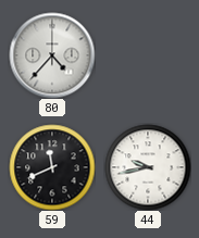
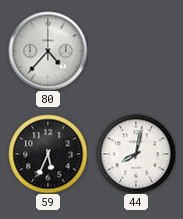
59: 11:41 -> 5:34 (48, 154)
44: 9:43 -> 8:02 (136, 154)
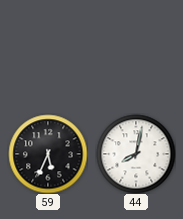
80: 4:37 -> none (48, 51)
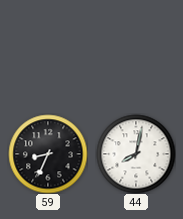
59: 5:34 -> 8:34 (48, 154)
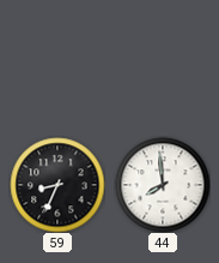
44: 8:02 -> 7:59 (163, 185)
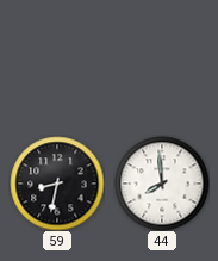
59: 8:34 -> 8:32 (57, 184)
